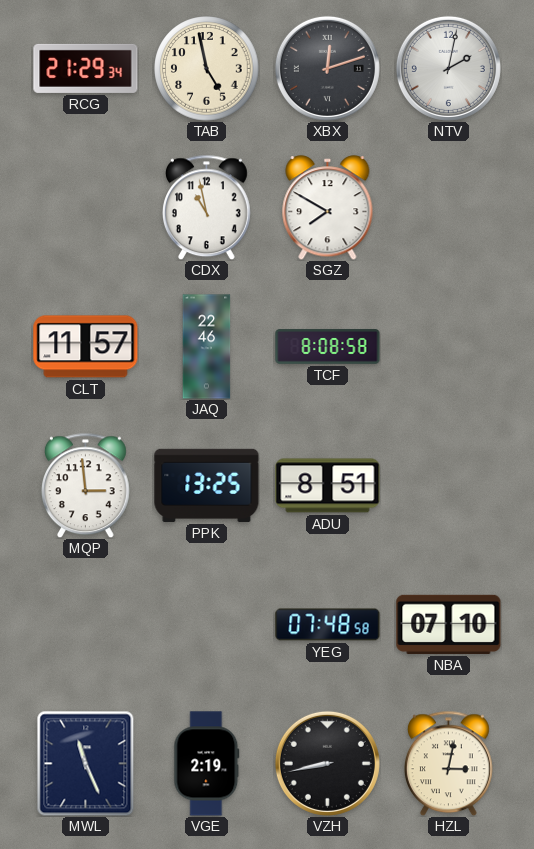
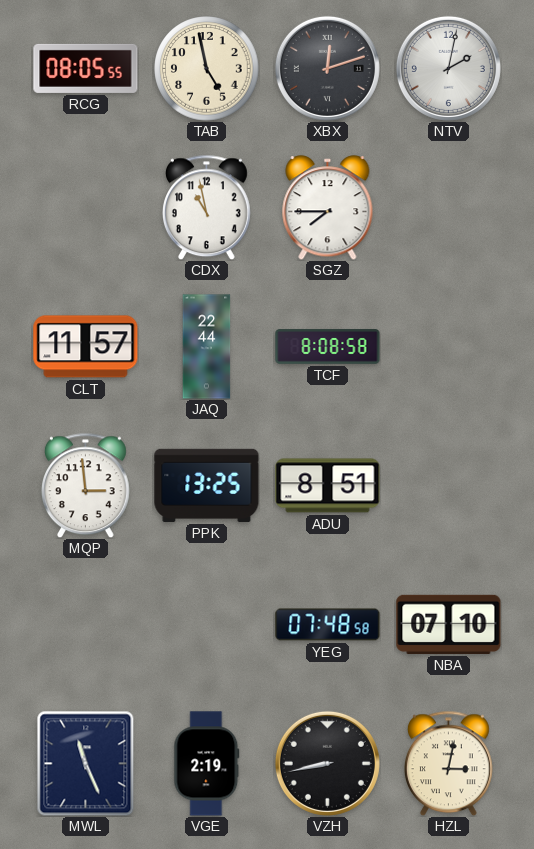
RCG: 21:29 -> 08:05 (86, 68)
SGZ: 7:50 -> 7:45 (328, 208)
JAQ: 22:46 -> 22:44 (207, 347)
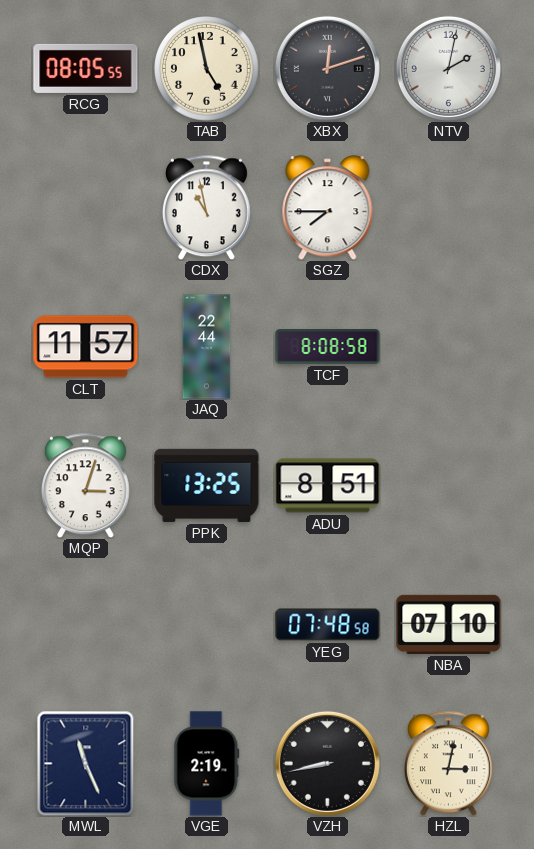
MQP: 2:59 -> 3:03 (85, 485)
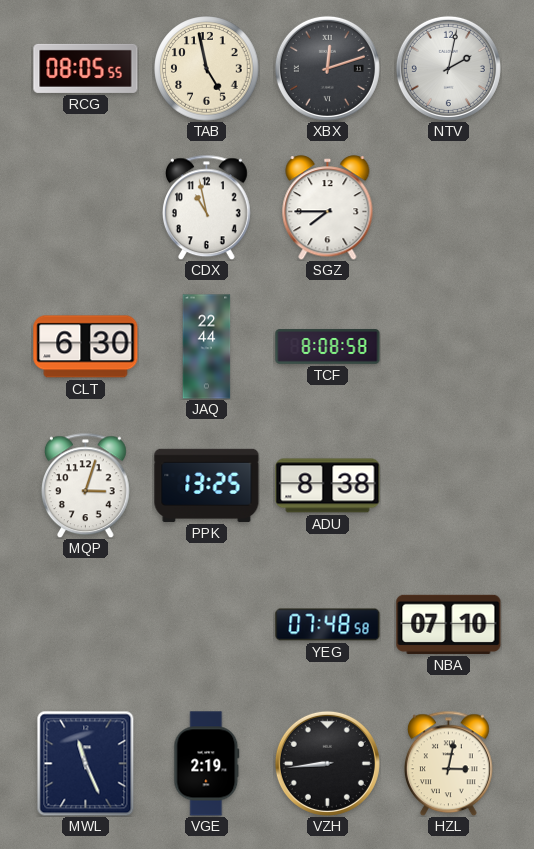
CLT: 11:57 -> 6:30 (86, 347)
ADU: 8:51 -> 8:38 (328, 486)
VZH: 8:43 -> 8:44 (327, 763)
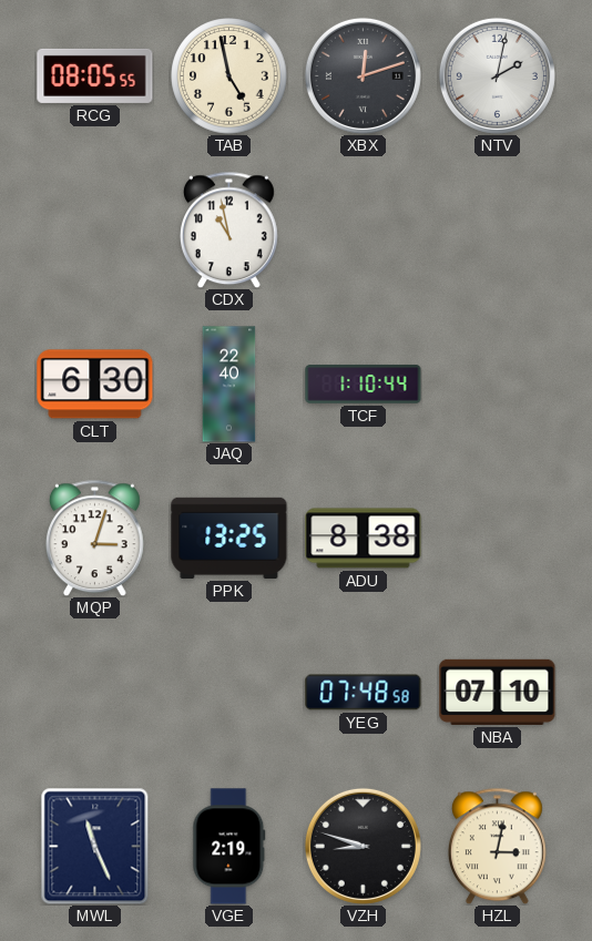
SGZ: 7:45 -> none (328, 208)
JAQ: 22:44 -> 22:40 (229, 385)
TCF: 8:08 -> 1:10 (364, 385)
VZH: 8:44 -> 8:48 (363, 846)
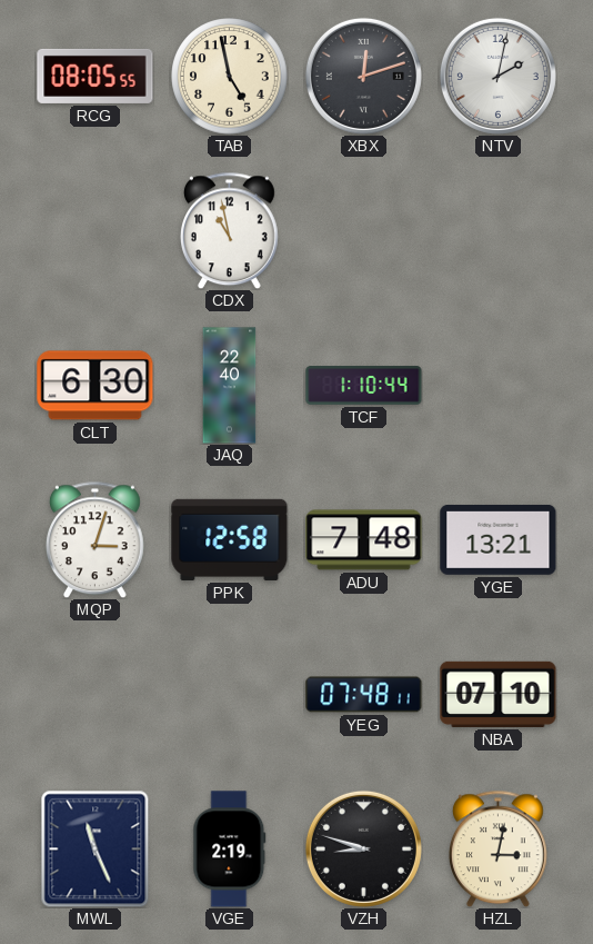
PPK: 13:25 -> 12:58 (230, 539)
ADU: 8:38 -> 7:48 (364, 540)
YGE: none -> 13:21 (499, 539)
YEG: 07:48:58 -> 07:48:11 (364, 695)
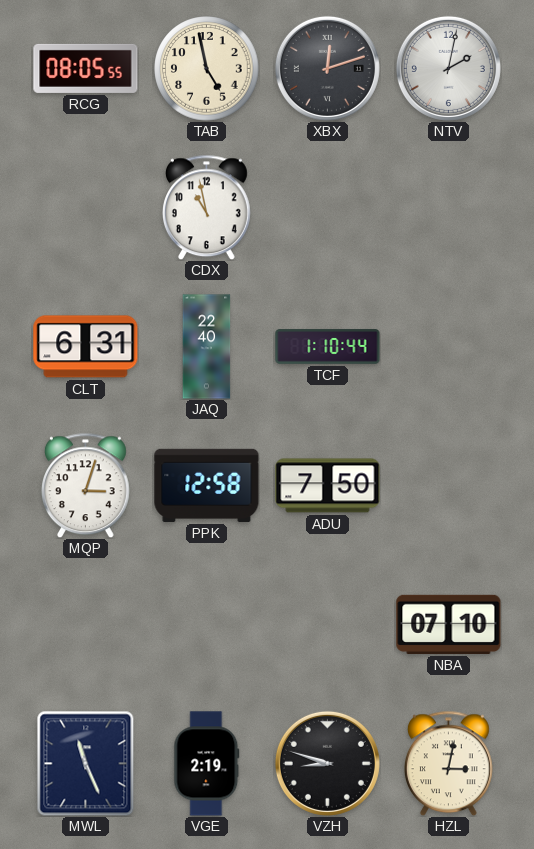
CLT: 6:30 -> 6:31 (86, 347)
ADU: 7:48 -> 7:50 (328, 486)
YGE: 13:21 -> none (499, 539)
YEG: 07:48 -> none (364, 695)
